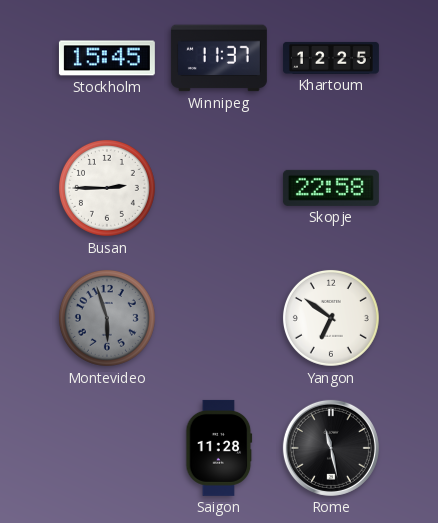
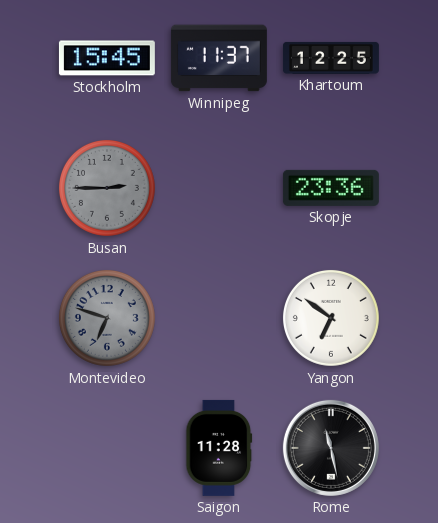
Busan dial: white -> grey (107, 188)
Skopje: 22:58 -> 23:36 (331, 188)
Montevideo: 5:57 -> 6:48 (107, 318)
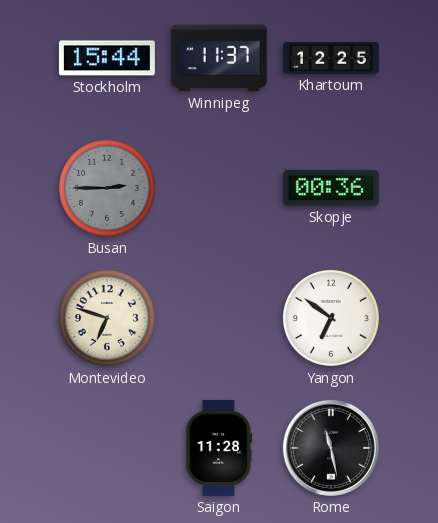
Stockholm: 15:45 -> 15:44 (107, 58)
Skopje: 23:36 -> 00:36 (331, 188)
Montevideo dial: grey -> cream (107, 318)
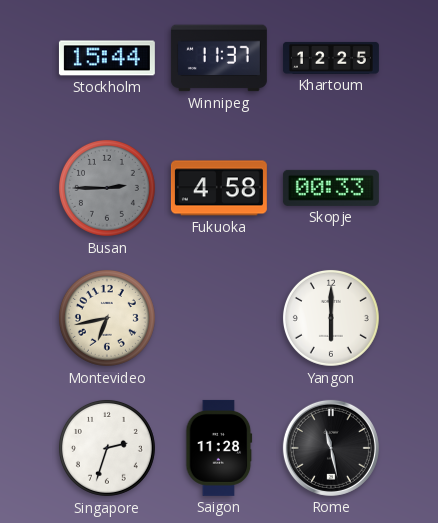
Fukuoka: none -> 4:58 (219, 188)
Skopje: 00:36 -> 00:33 (331, 188)
Montevideo: 6:48 -> 6:43 (107, 318)
Yangon: 6:51 -> 6:00 (331, 318)
Singapore: none -> 2:33 (107, 448)
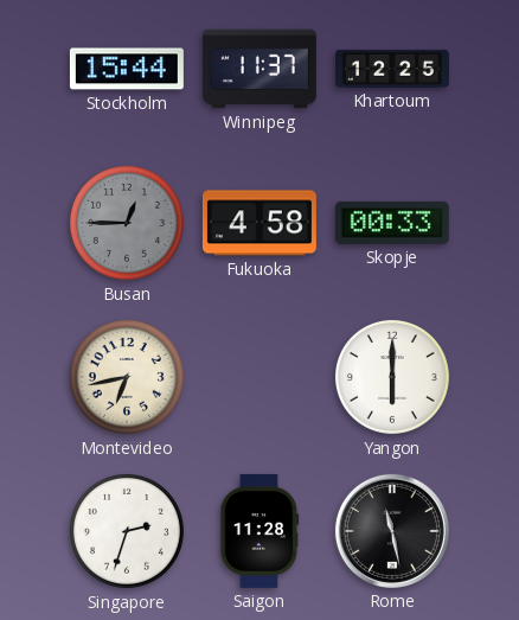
Busan: 2:45 -> 12:45 (127, 223)
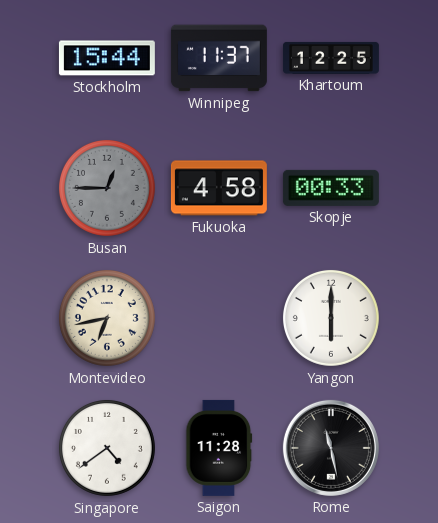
Singapore: 2:33 -> 4:39 (107, 448)
